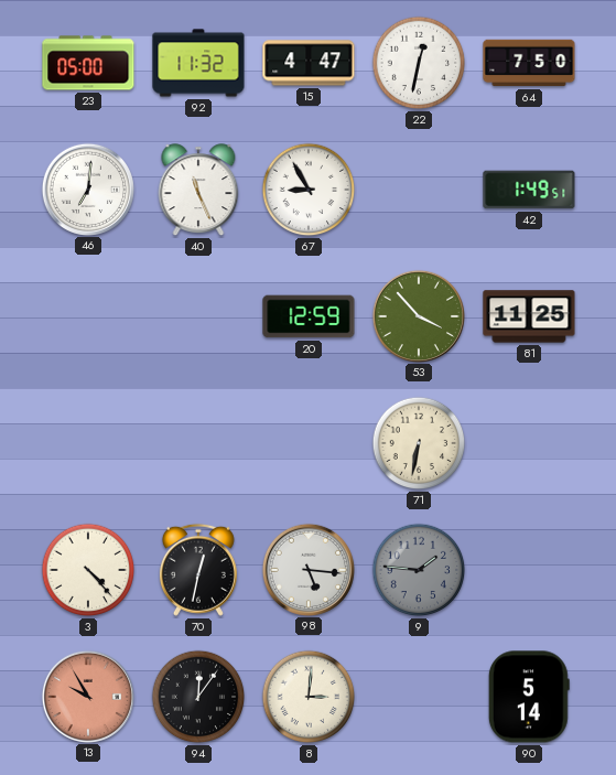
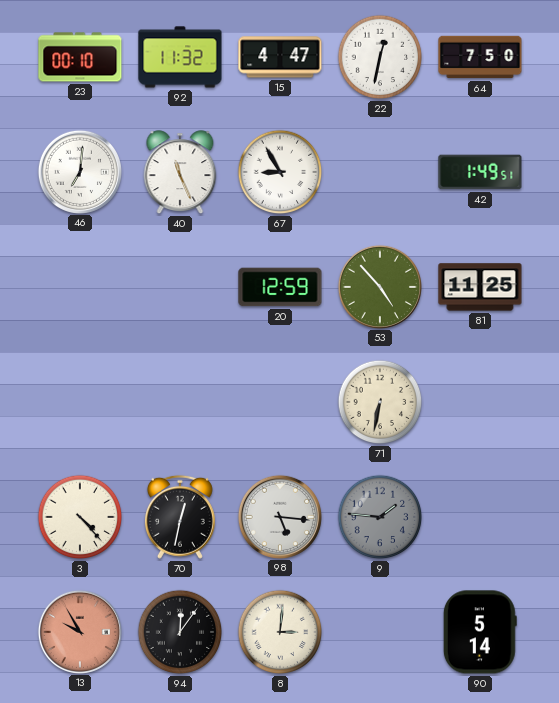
23: 05:00 -> 00:10 (80, 57)
53: 3:53 -> 4:53 (379, 286)
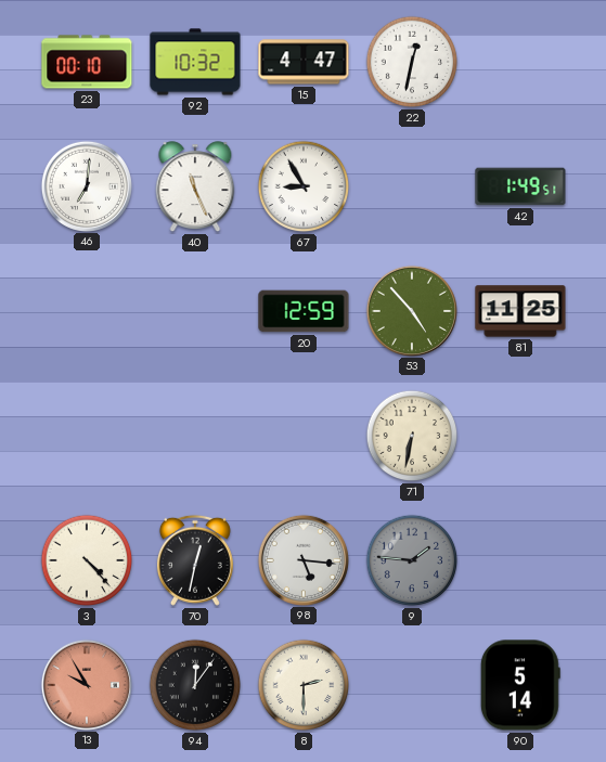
92: 11:32 -> 10:32 (195, 62)
64: 7:50 -> none (480, 57)
8: 3:01 -> 2:30 (304, 685)
